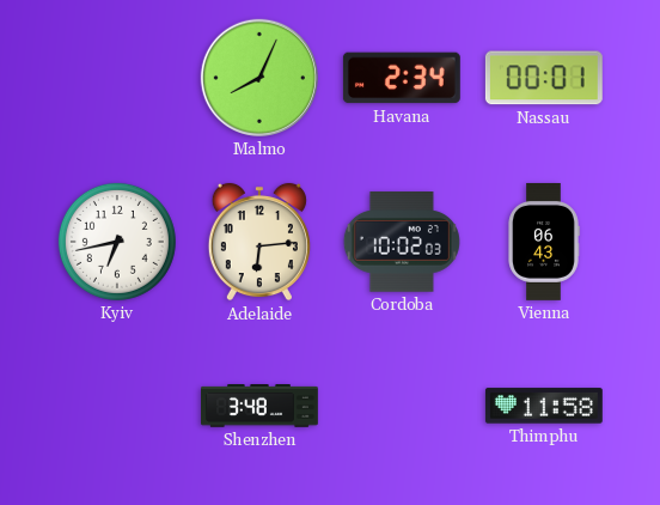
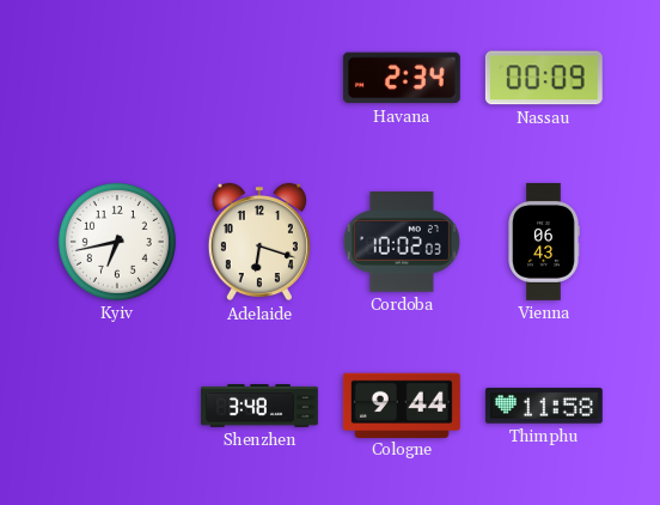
Malmo: 8:04 -> none (259, 78)
Nassau: 00:01 -> 00:09 (544, 78)
Adelaide: 6:14 -> 6:18 (259, 242)
Cologne: none -> 9:44 (402, 404)
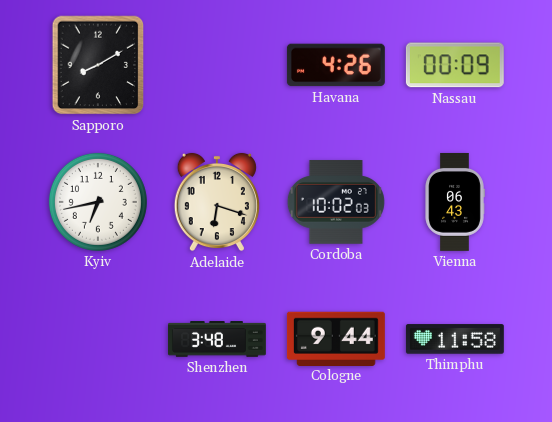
Sapporo: none -> 8:10 (98, 65)
Havana: 2:34 -> 4:26 (336, 65)
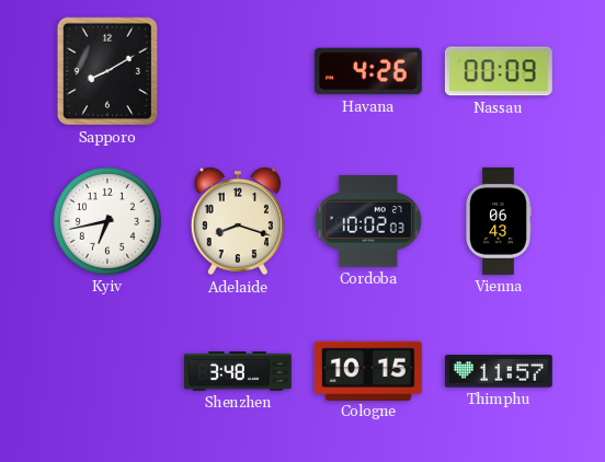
Adelaide: 6:18 -> 8:18 (238, 221)
Cologne: 9:44 -> 10:15 (368, 370)
Thimphu: 11:58 -> 11:57 (499, 371)
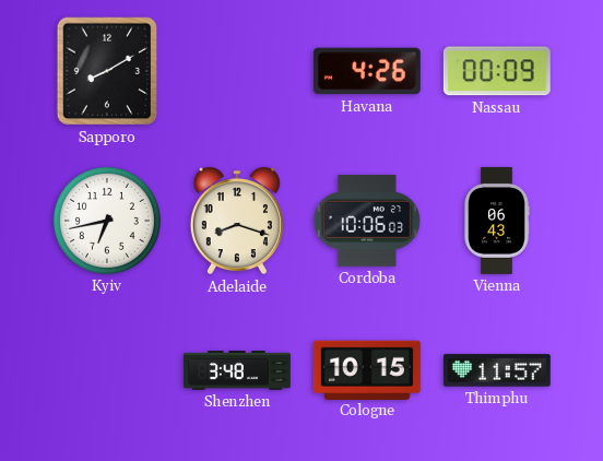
Cordoba: 10:02 -> 10:06 (367, 221)
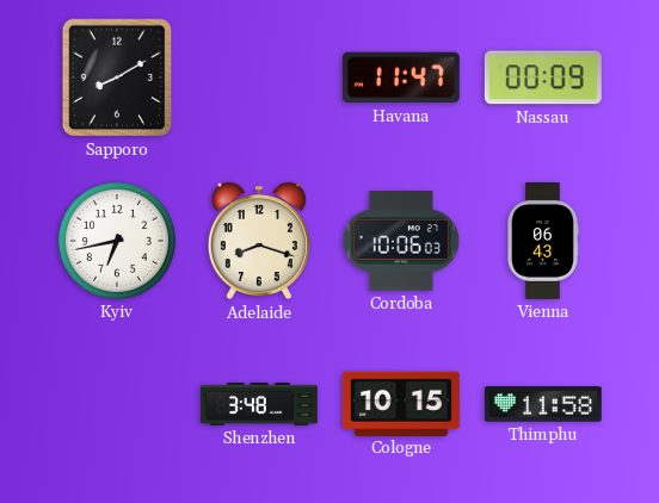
Havana: 4:26 -> 11:47 (401, 77)
Thimphu: 11:57 -> 11:58 (543, 404)
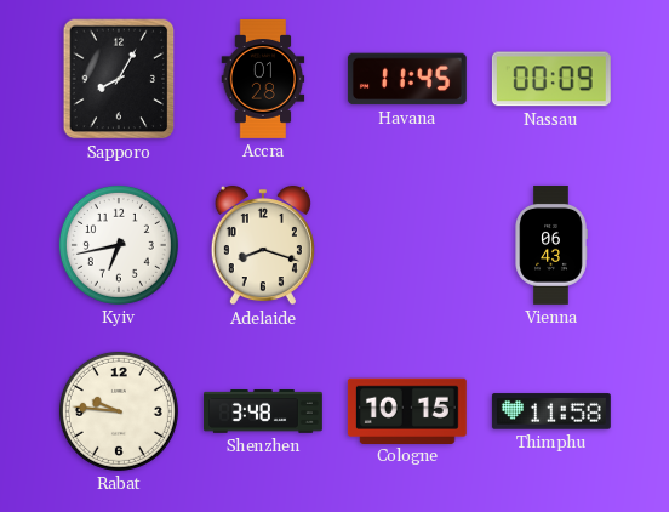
Sapporo: 8:10 -> 8:05 (119, 79)
Accra: none -> 01:28 (263, 80)
Havana: 11:47 -> 11:45 (407, 79)
Cordoba: 10:06 -> none (401, 241)
Rabat: none -> 9:46 (119, 411)
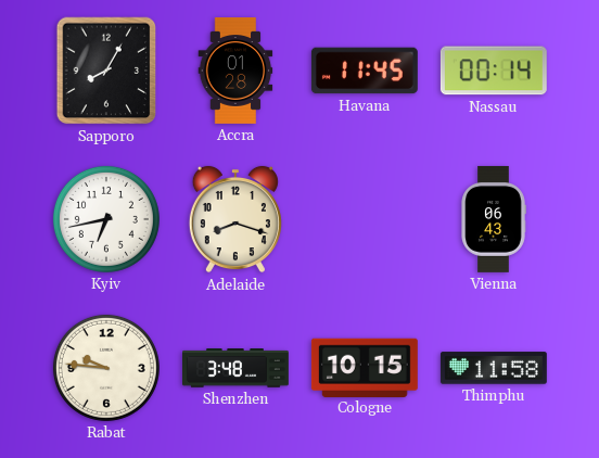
Nassau: 00:09 -> 00:14 (494, 71)
